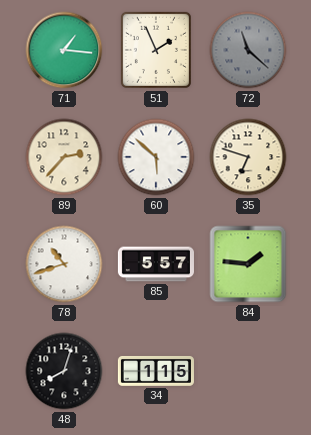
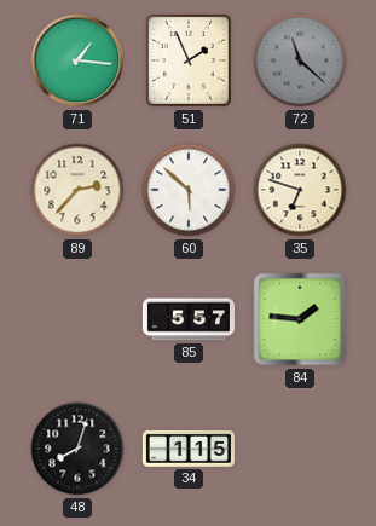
78: 10:42 -> none (64, 264)
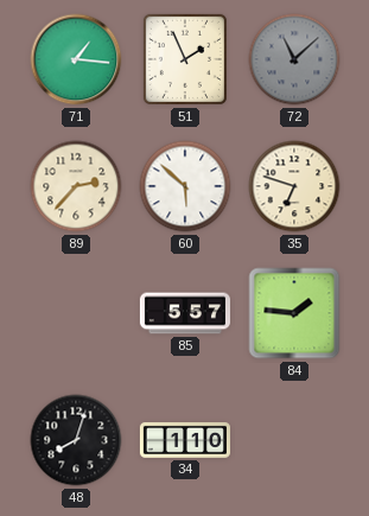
72: 11:22 -> 11:08 (294, 59)
34: 1:15 -> 1:10 (185, 440)
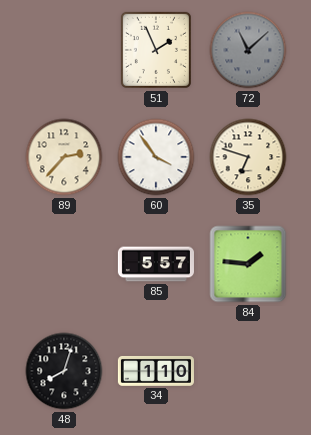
71: 1:16 -> none (76, 59)
60: 5:52 -> 3:54 (156, 157)
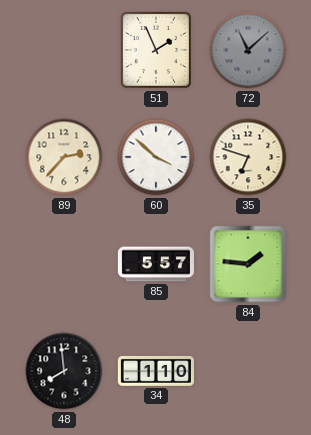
60: 3:54 -> 3:52 (156, 157)
48: 8:03 -> 7:59 (64, 371)
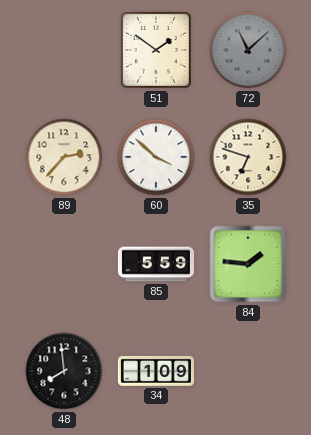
51: 1:56 -> 1:51 (156, 50)
85: 5:57 -> 5:59 (156, 264)
34: 1:10 -> 1:09 (156, 371)
